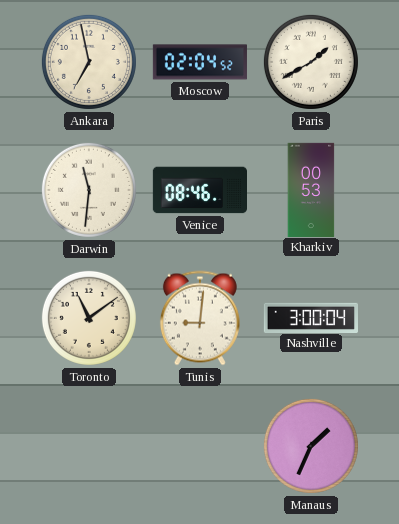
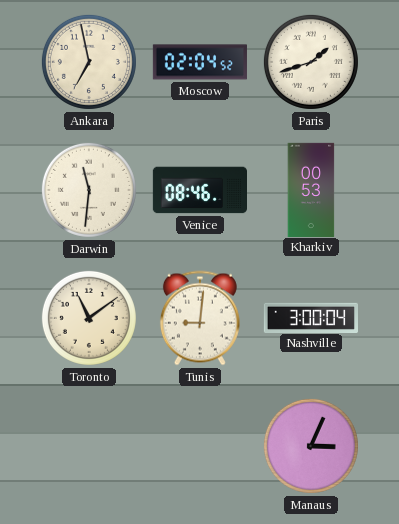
Paris: 1:40 -> 1:42 (311, 62)
Manaus: 1:34 -> 3:04 (311, 446)
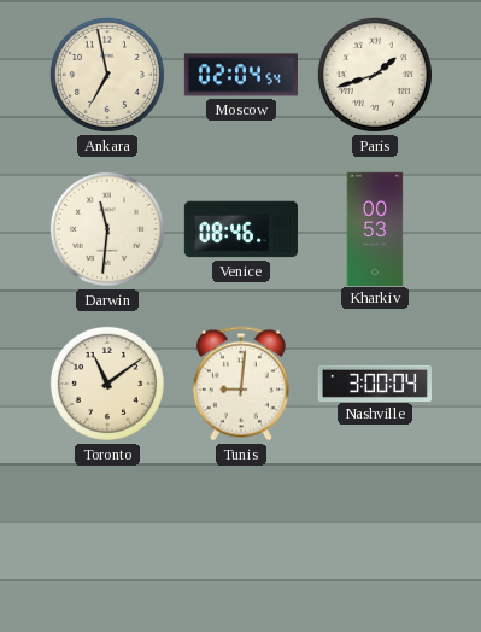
Moscow: 02:04:52 -> 02:04:54 (240, 75)
Manaus: 3:04 -> none (311, 446)
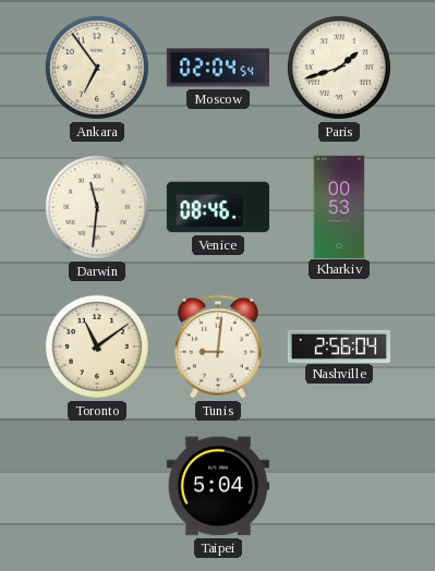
Ankara: 6:58 -> 6:54 (97, 68)
Nashville: 3:00 -> 2:56 (338, 345)
Taipei: none -> 5:04 (218, 486)
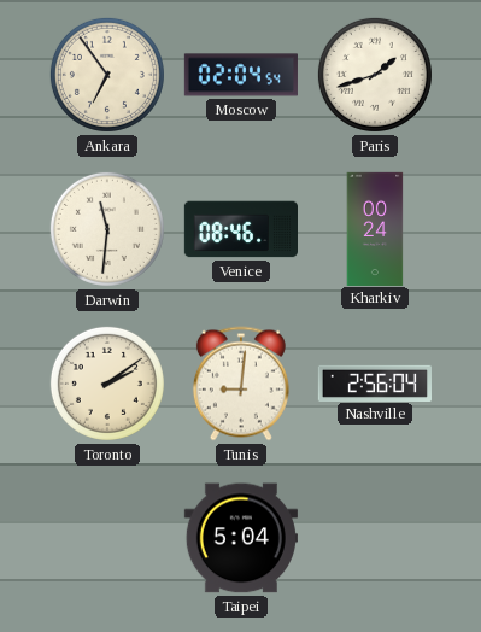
Kharkiv: 00:53 -> 00:24 (375, 228)
Toronto: 11:09 -> 2:09 (107, 384)
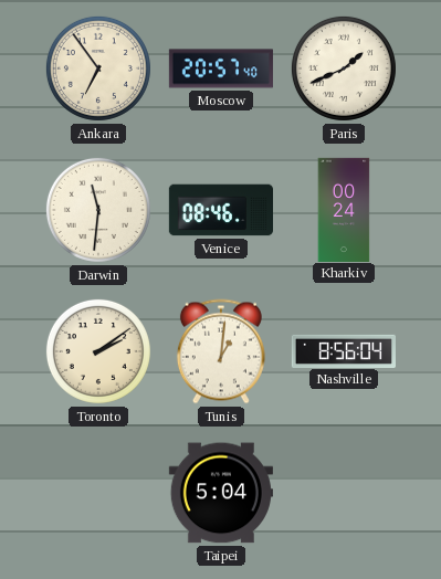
Moscow: 02:04 -> 20:57 (220, 69)
Paris: 1:42 -> 1:41 (344, 69)
Tunis: 9:01 -> 1:01 (221, 351)
Nashville: 2:56 -> 8:56 (343, 350)
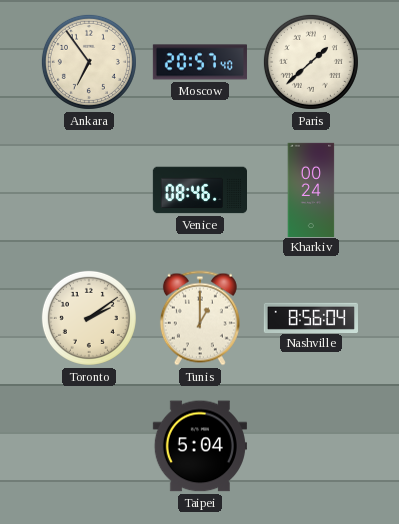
Paris: 1:41 -> 1:38 (311, 62)
Darwin: 11:31 -> none (98, 210)
Tunis: 1:01 -> 1:00 (200, 318)
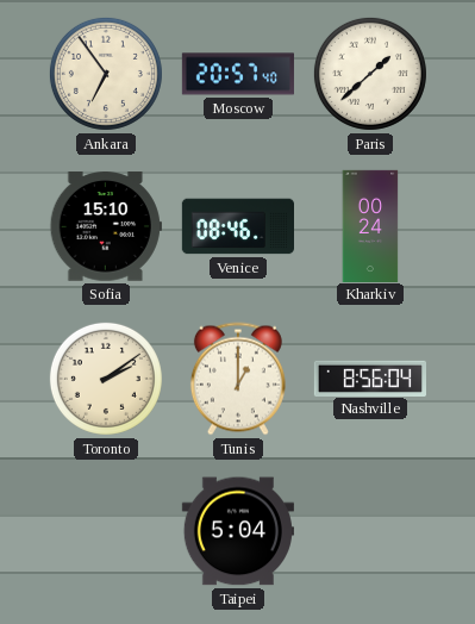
Sofia: none -> 15:10 (106, 226)
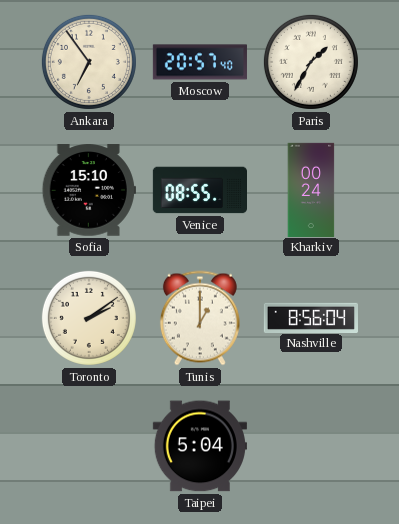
Paris: 1:38 -> 1:35 (311, 62)
Venice: 08:46 -> 08:55 (199, 190)
